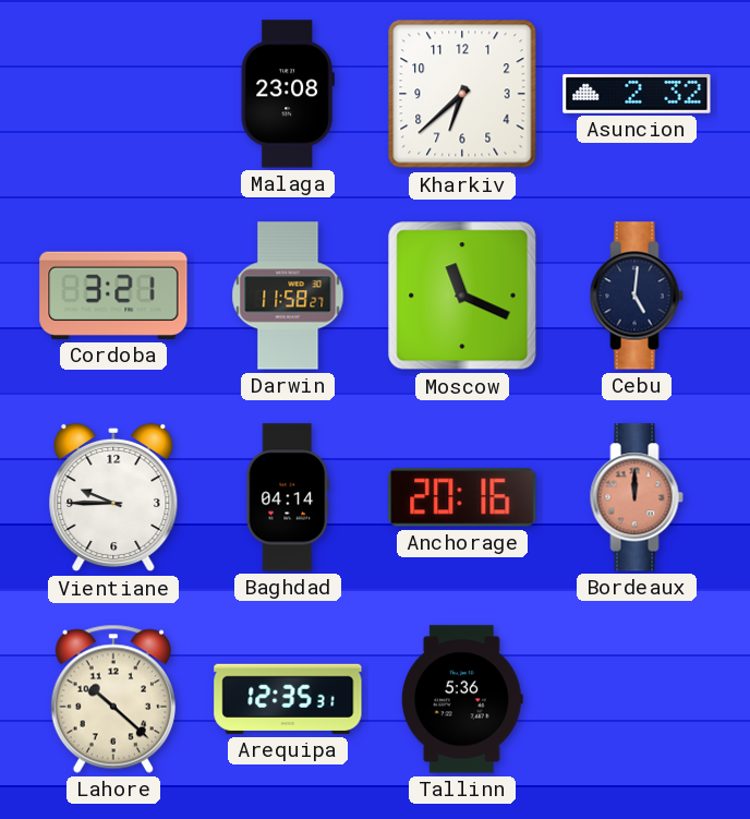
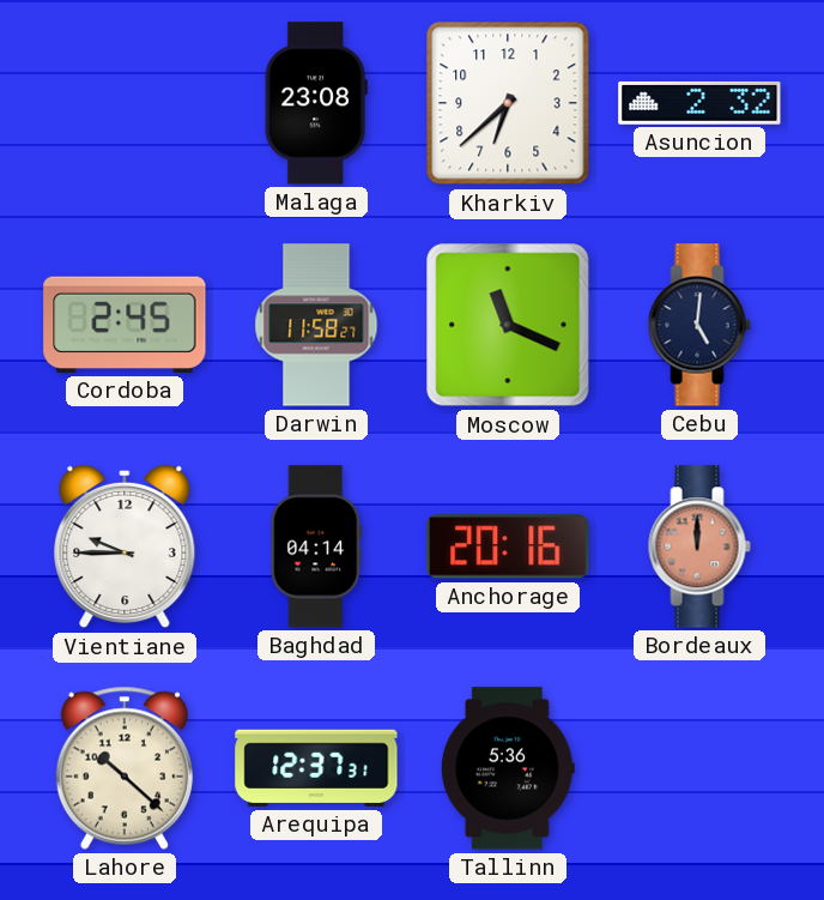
Cordoba: 3:21 -> 2:45 (125, 325)
Arequipa: 12:35 -> 12:37 (316, 768)
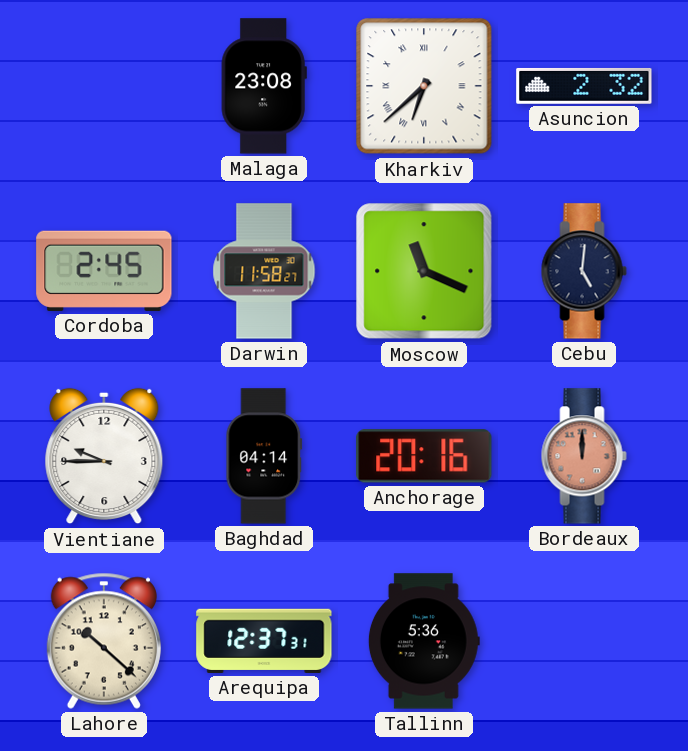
Kharkiv numerals: Arabic -> Roman (424, 86)
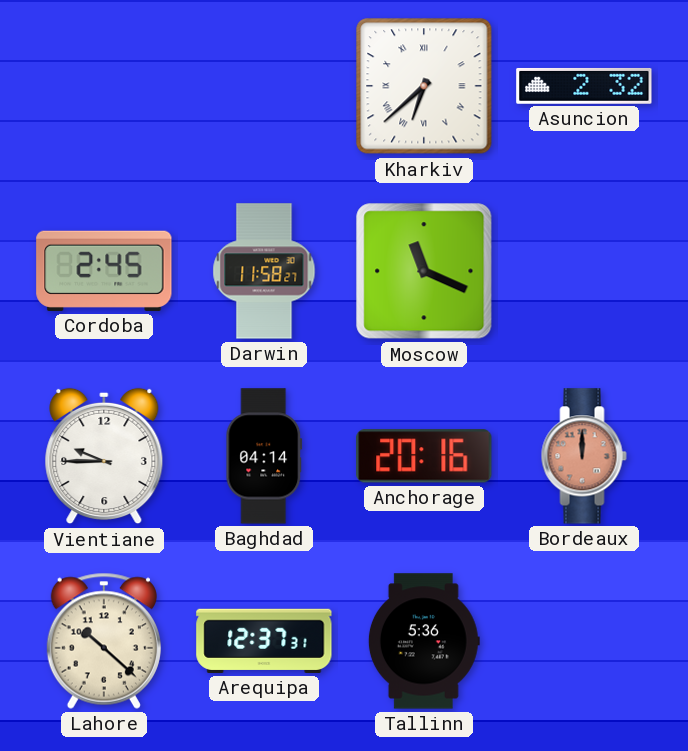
Malaga: 23:08 -> none (264, 86)
Cebu: 5:01 -> none (584, 271)
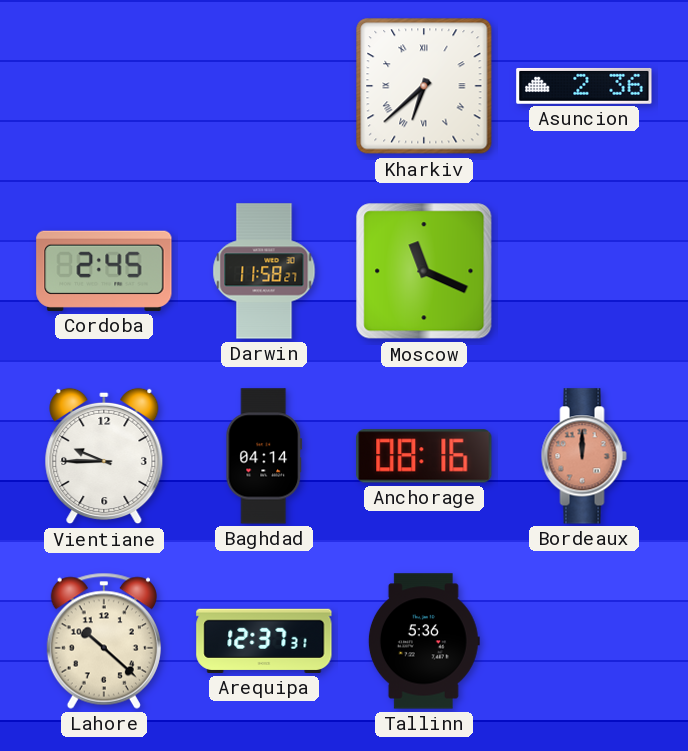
Asuncion: 2:32 -> 2:36 (584, 86)
Anchorage: 20:16 -> 08:16 (424, 456)
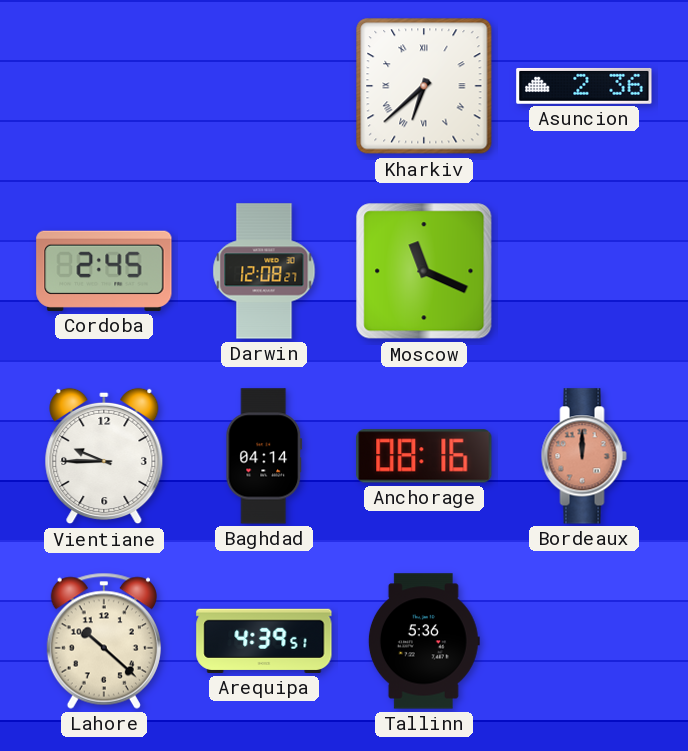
Darwin: 11:58 -> 12:08 (264, 271)
Arequipa: 12:37 -> 4:39 (264, 641)
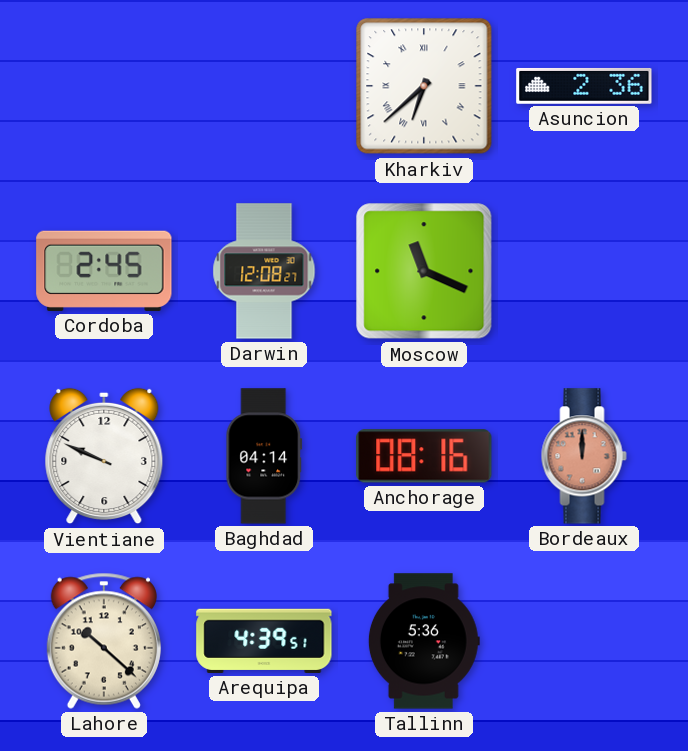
Vientiane: 9:45 -> 9:49 (104, 456)
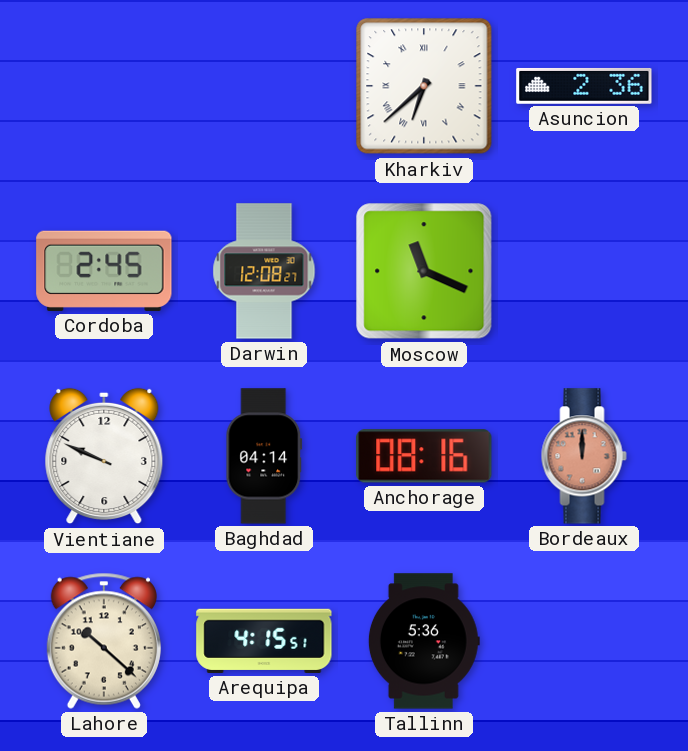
Arequipa: 4:39 -> 4:15 (264, 641)
